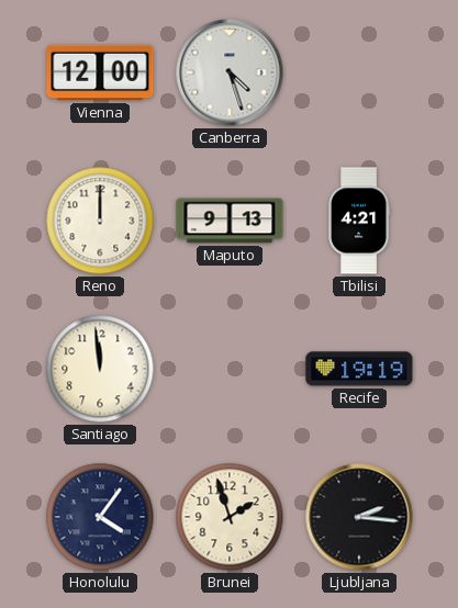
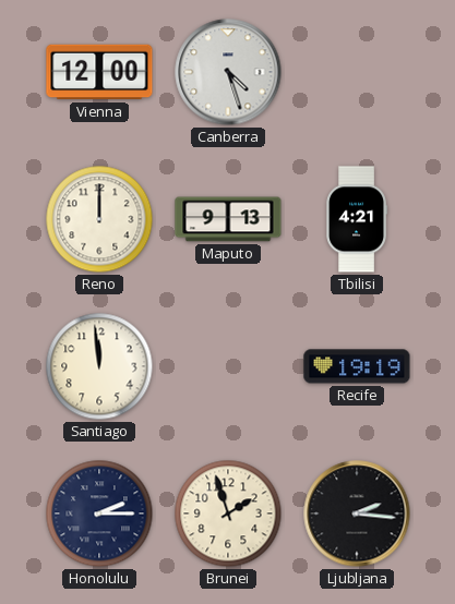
Honolulu: 4:06 -> 2:15 (99, 514)
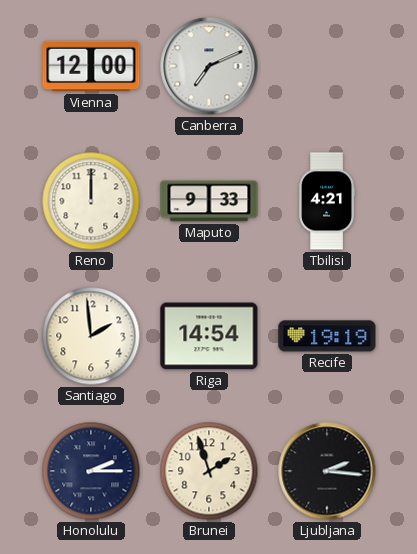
Canberra: 4:27 -> 7:11 (209, 66)
Maputo: 9:13 -> 9:33 (209, 201)
Santiago: 11:59 -> 1:59 (91, 336)
Riga: none -> 14:54 (209, 336)
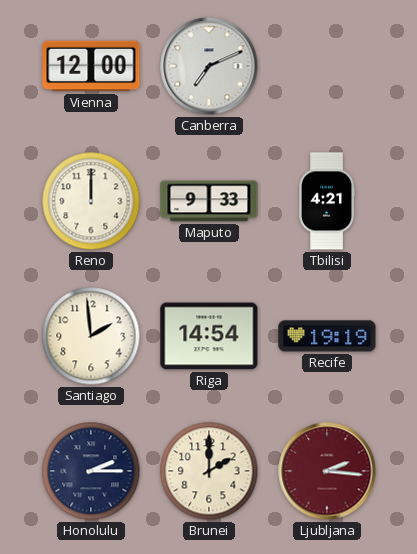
Brunei: 1:57 -> 2:00 (209, 471)
Ljubljana dial: black -> burgundy (327, 471)
